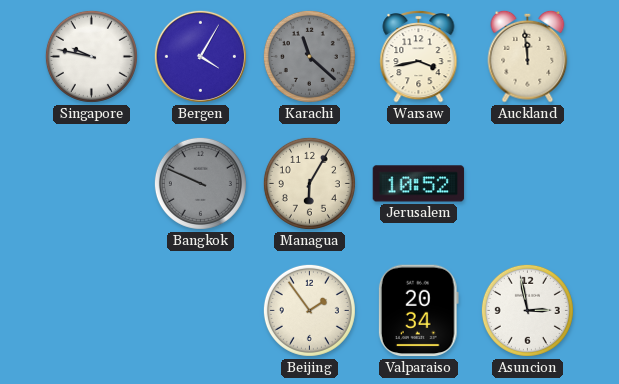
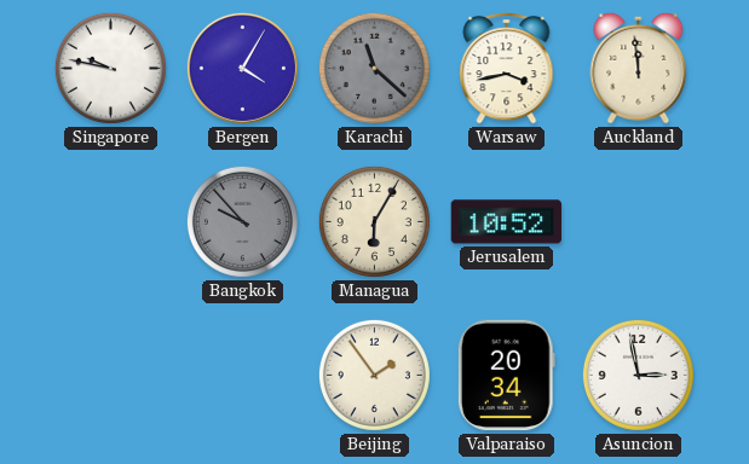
Bangkok: 9:49 -> 9:53 (242, 221)
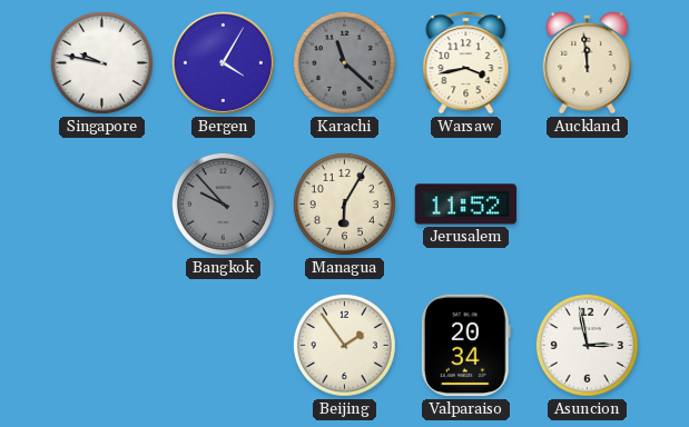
Jerusalem: 10:52 -> 11:52 (466, 205)
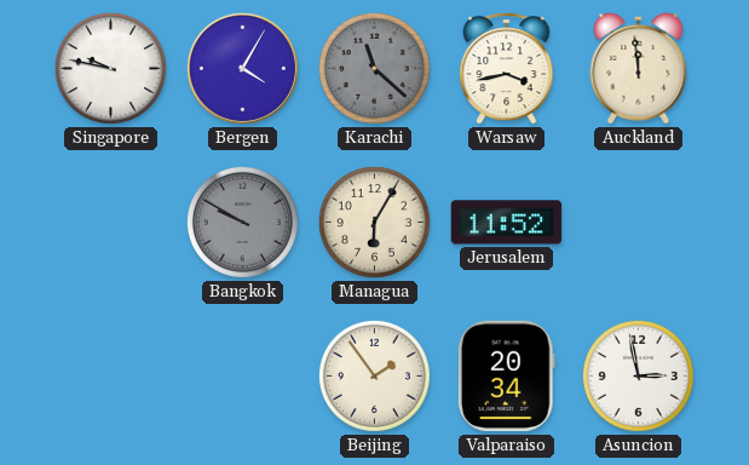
Bangkok: 9:53 -> 9:50 (242, 222)
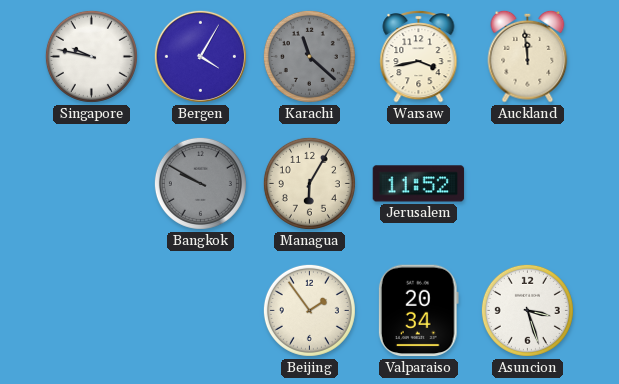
Asuncion: 2:58 -> 3:27 (527, 310)
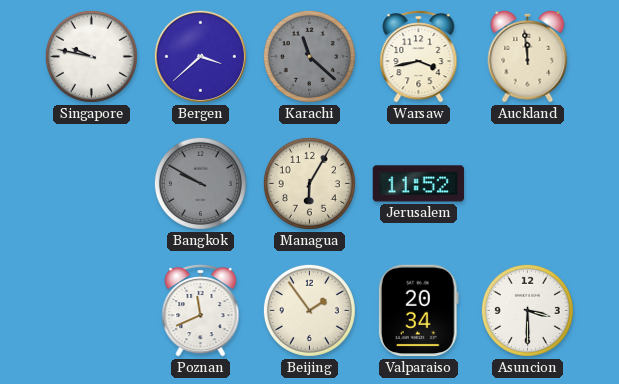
Bergen: 4:05 -> 3:38 (200, 56)
Poznan: none -> 11:41 (201, 311)
Asuncion: 3:27 -> 3:30 (527, 310)
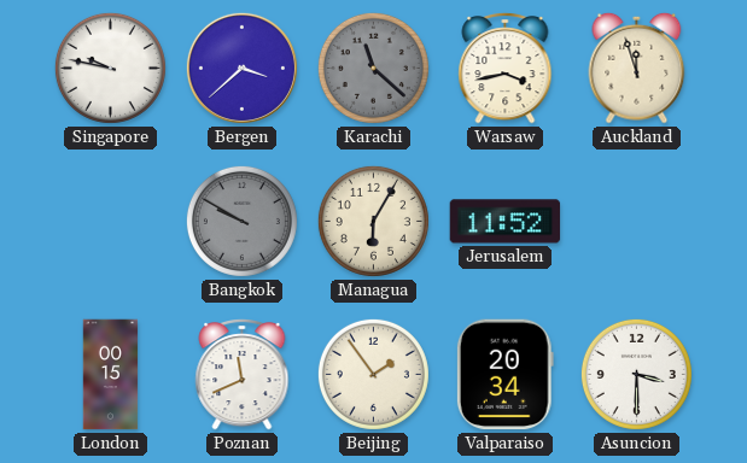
Auckland: 11:59 -> 11:57 (637, 68)
London: none -> 00:15 (111, 375)
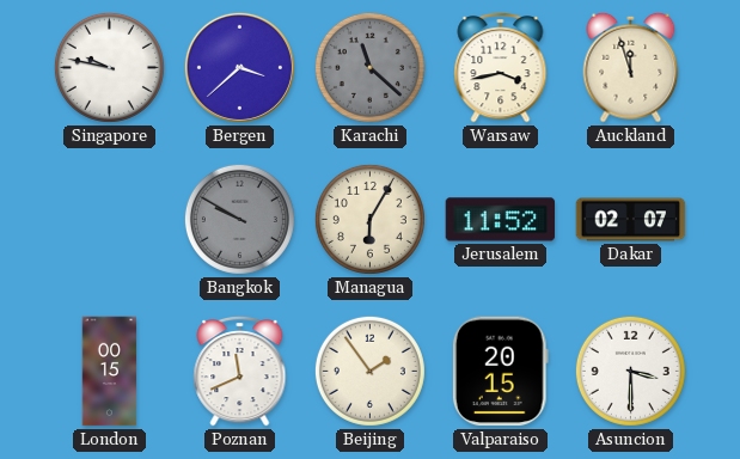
Dakar: none -> 02:07 (631, 220)
Valparaiso: 20:34 -> 20:15 (500, 372)
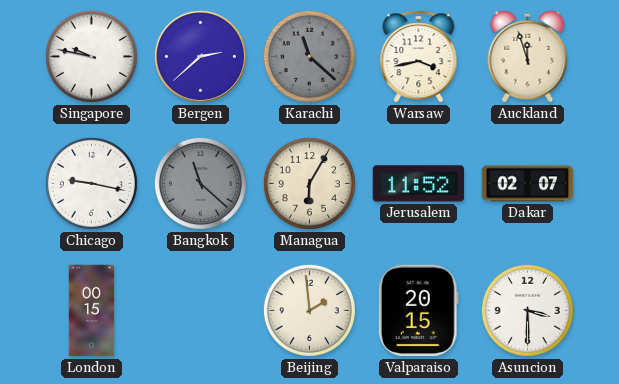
Bergen: 3:38 -> 2:38 (200, 56)
Chicago: none -> 9:17 (91, 183)
Bangkok: 9:50 -> 11:22 (200, 183)
Poznan: 11:41 -> none (240, 372)
Beijing: 1:54 -> 1:59 (309, 310)
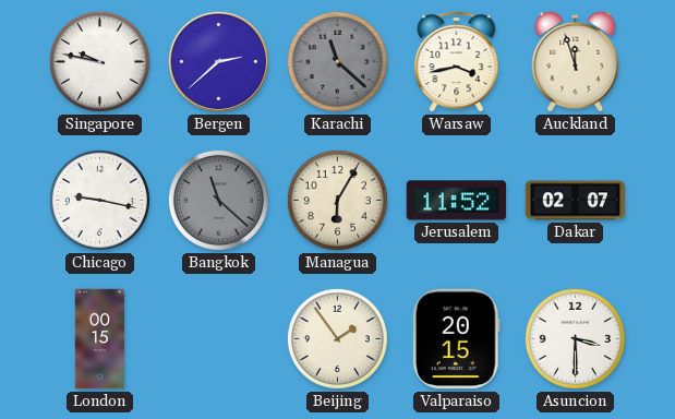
Beijing: 1:59 -> 1:54 (337, 338)
